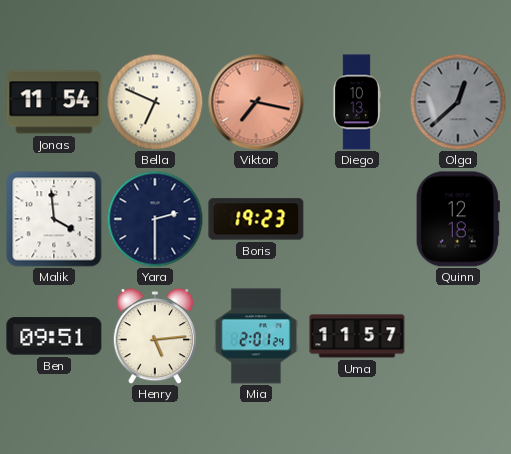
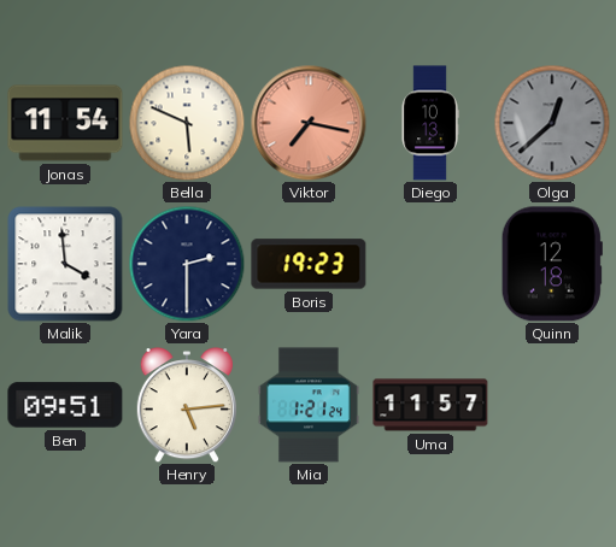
Bella: 6:49 -> 5:49 (187, 123)
Mia: 2:01 -> 1:21 (309, 405)
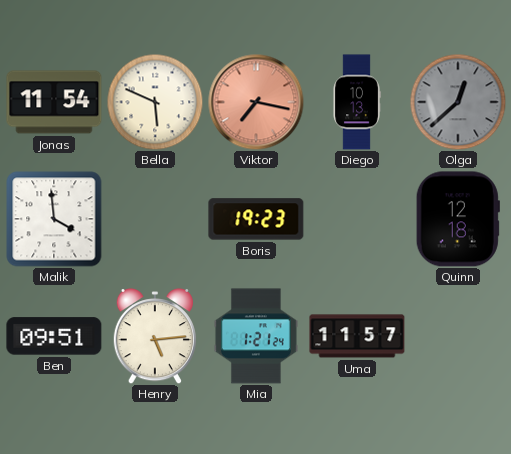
Yara: 2:30 -> none (187, 264)
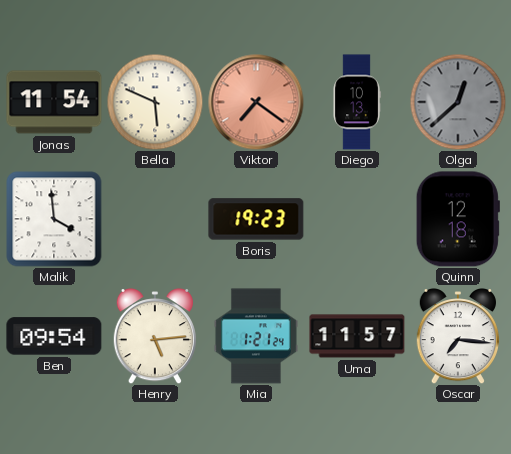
Viktor: 7:17 -> 7:21 (256, 102)
Ben: 09:51 -> 09:54 (54, 336)
Oscar: none -> 7:16 (457, 337)
